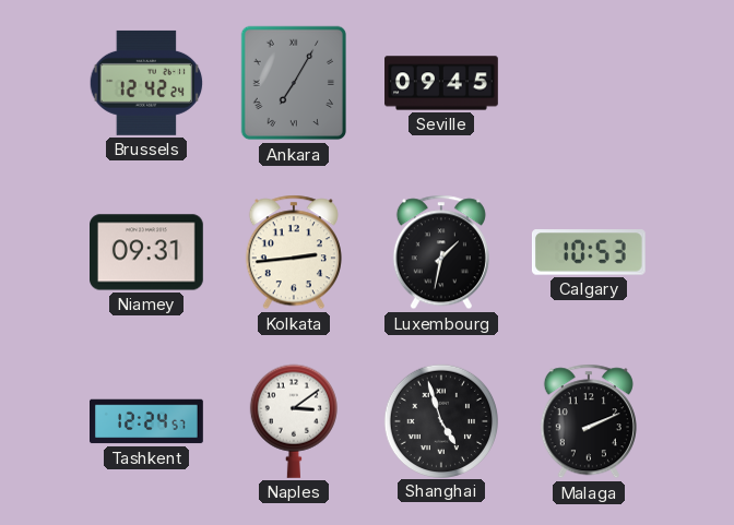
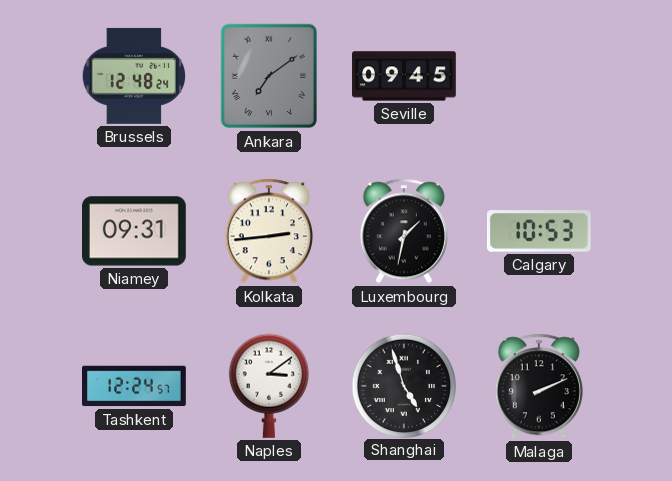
Brussels: 12:42 -> 12:48 (134, 76)
Ankara: 7:05 -> 7:09 (268, 76)
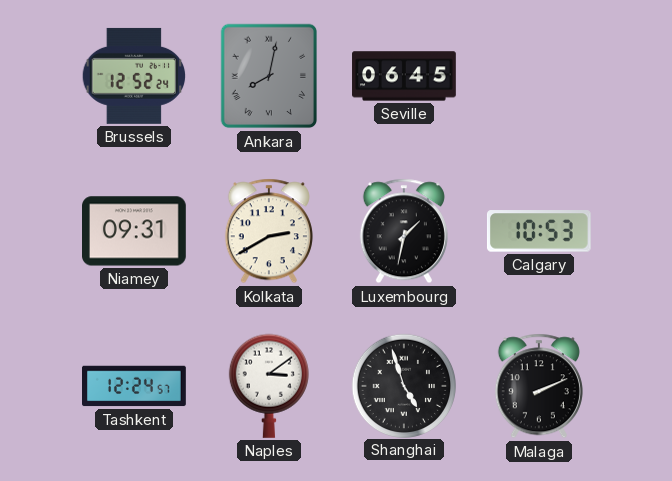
Brussels: 12:48 -> 12:52 (134, 76)
Ankara: 7:09 -> 8:02 (268, 76)
Seville: 09:45 -> 06:45 (404, 76)
Kolkata: 2:44 -> 2:40 (269, 231)
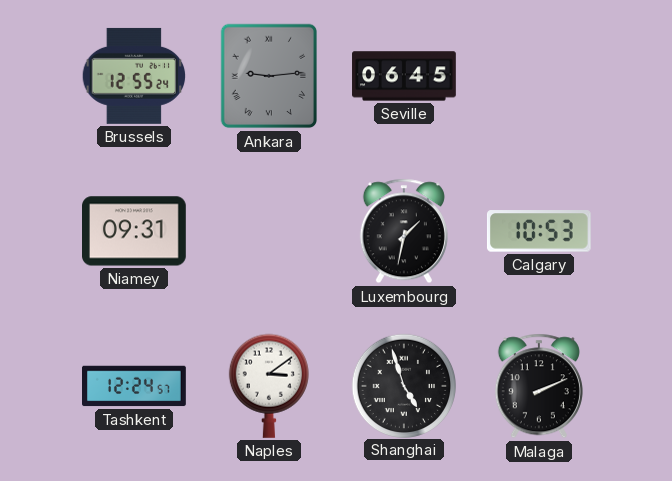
Brussels: 12:52 -> 12:55 (134, 76)
Ankara: 8:02 -> 9:14 (268, 76)
Kolkata: 2:40 -> none (269, 231)
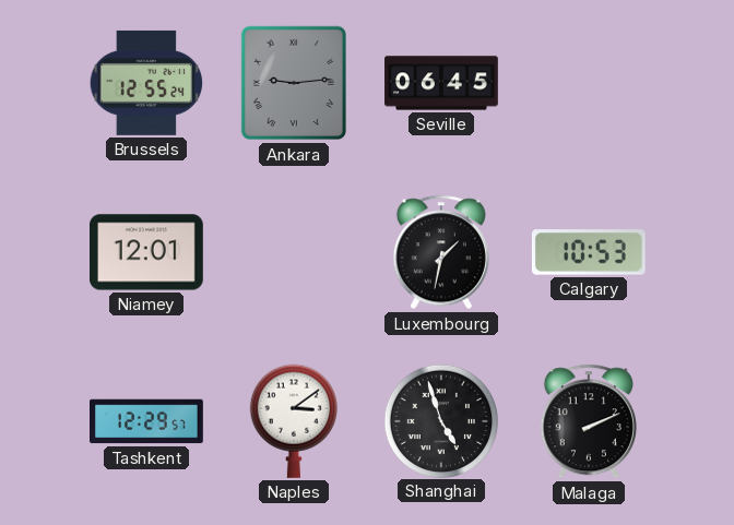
Niamey: 09:31 -> 12:01 (147, 252)
Tashkent: 12:24 -> 12:29 (147, 421)
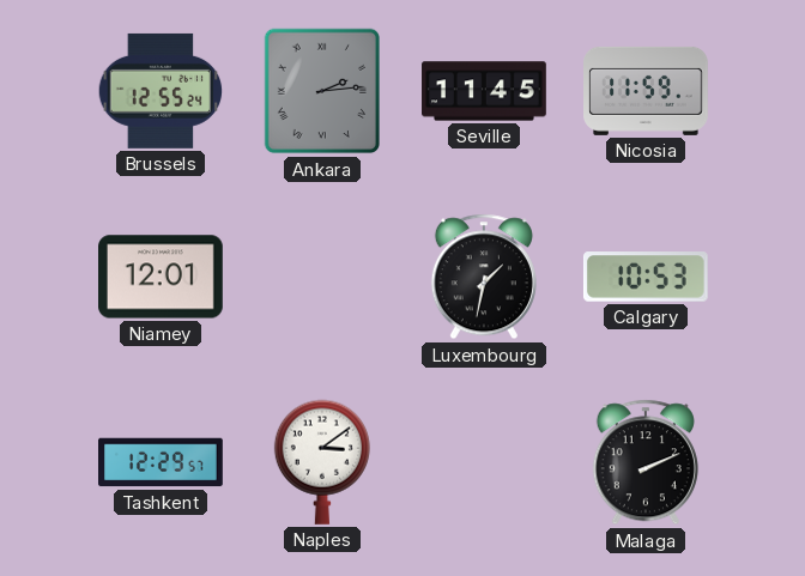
Ankara: 9:14 -> 2:14 (321, 91)
Seville: 06:45 -> 11:45 (484, 91)
Nicosia: none -> 11:59 (647, 91)
Shanghai: 4:57 -> none (440, 420)
